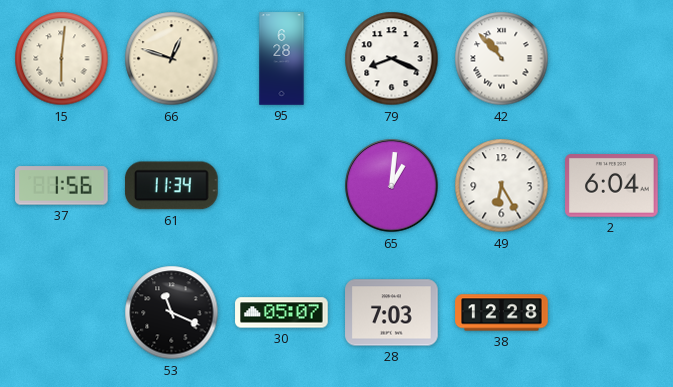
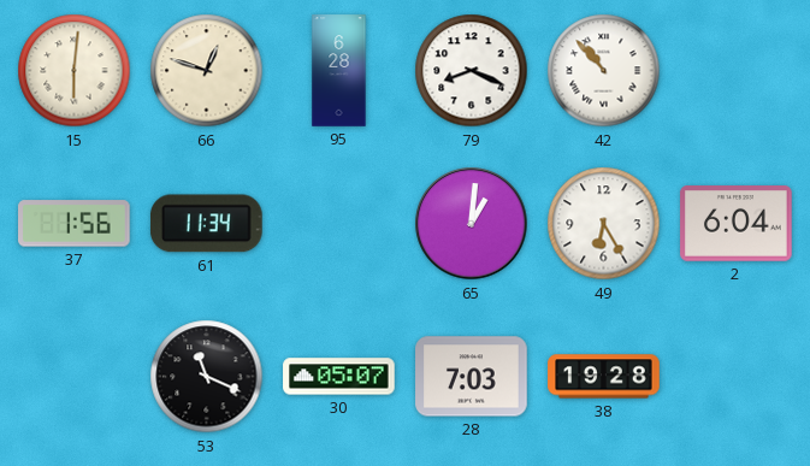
38: 12:28 -> 19:28 (604, 377)
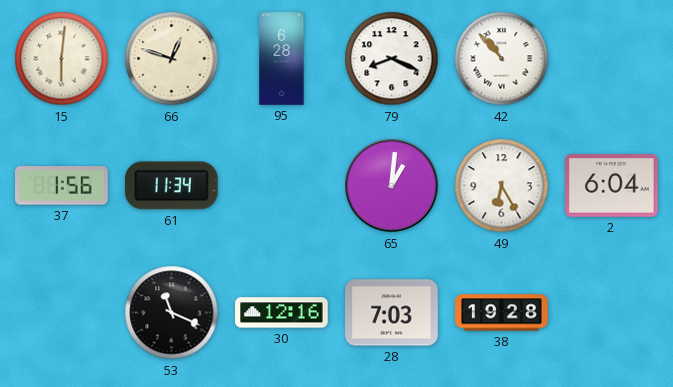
30: 05:07 -> 12:16 (282, 313)
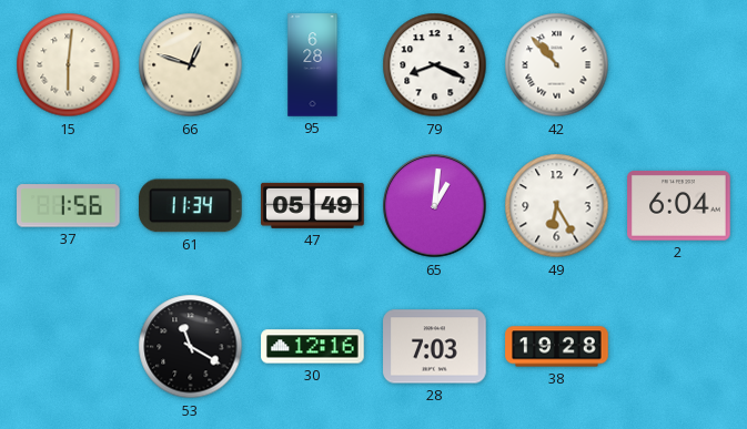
47: none -> 05:49 (313, 205)
53: 11:19 -> 11:20 (191, 347)
